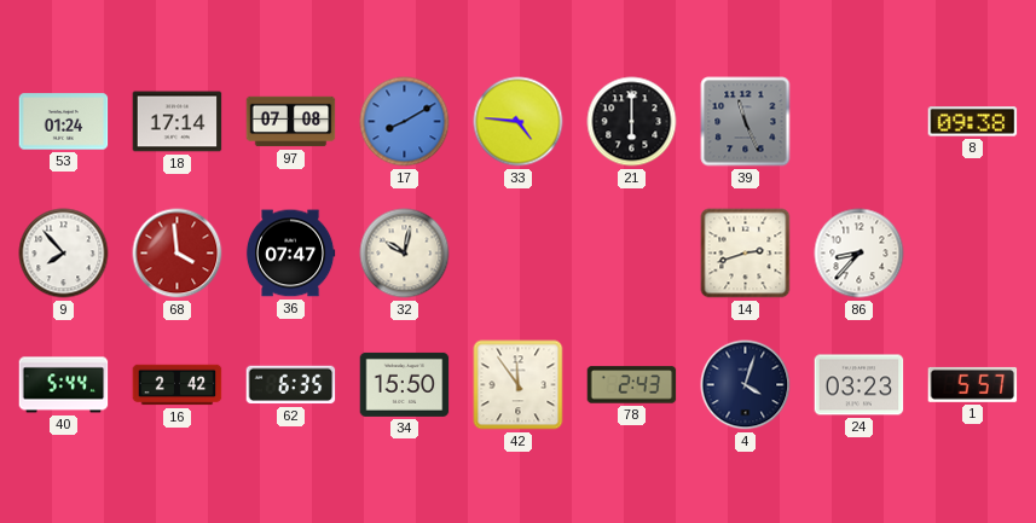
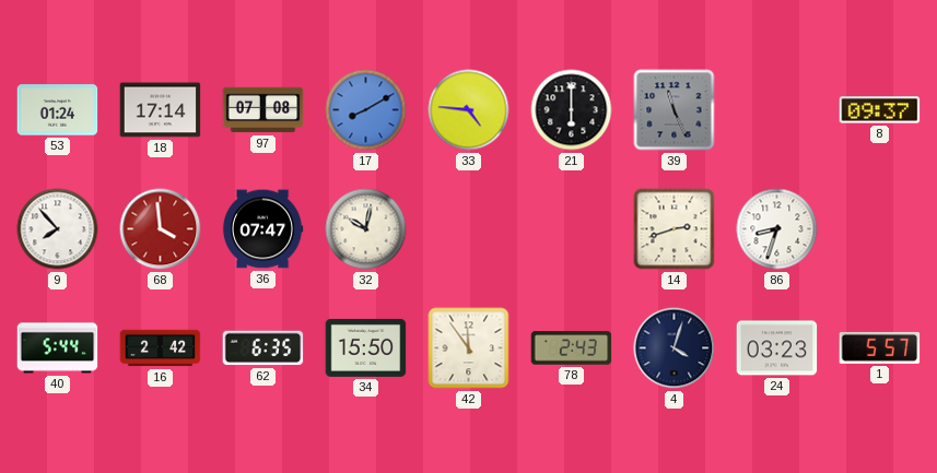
8: 09:38 -> 09:37 (880, 110)
86: 8:37 -> 8:33 (777, 229)
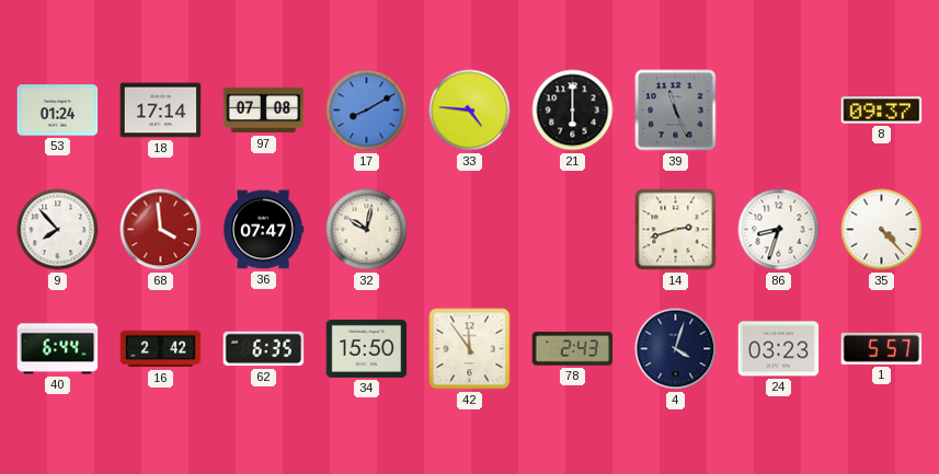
35: none -> 4:23 (882, 230)
40: 5:44 -> 6:44 (58, 349)
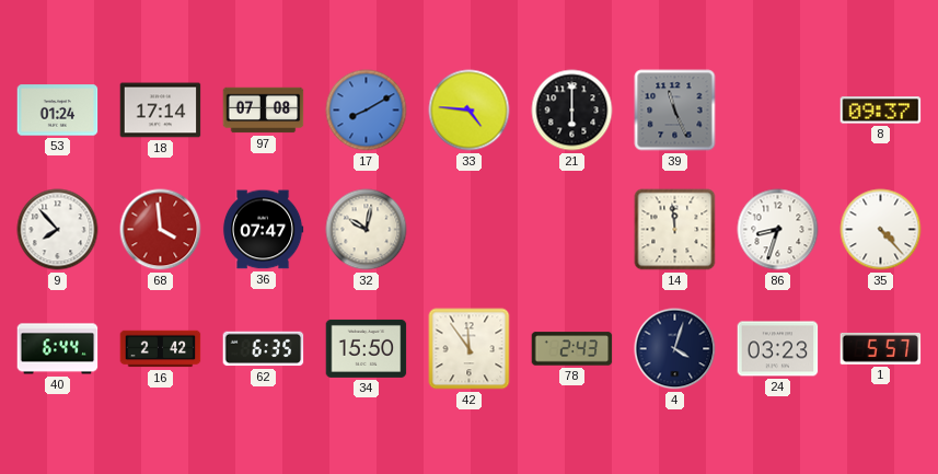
14: 2:42 -> 11:59 (675, 230)
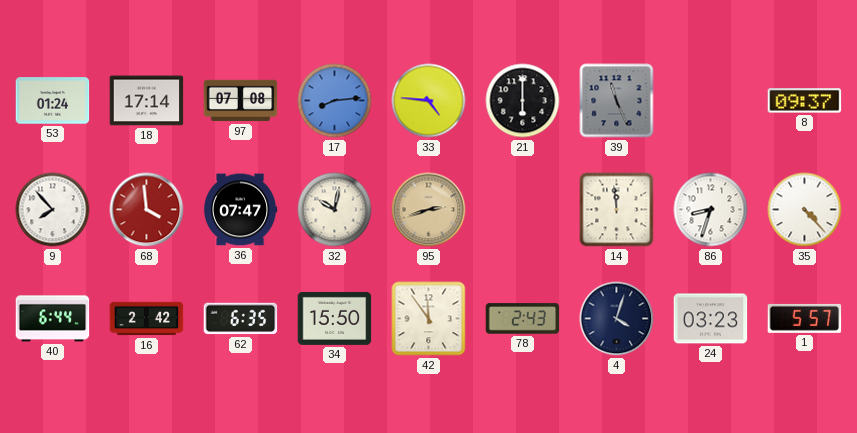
17: 8:10 -> 8:14 (335, 101)
95: none -> 2:42 (429, 210)
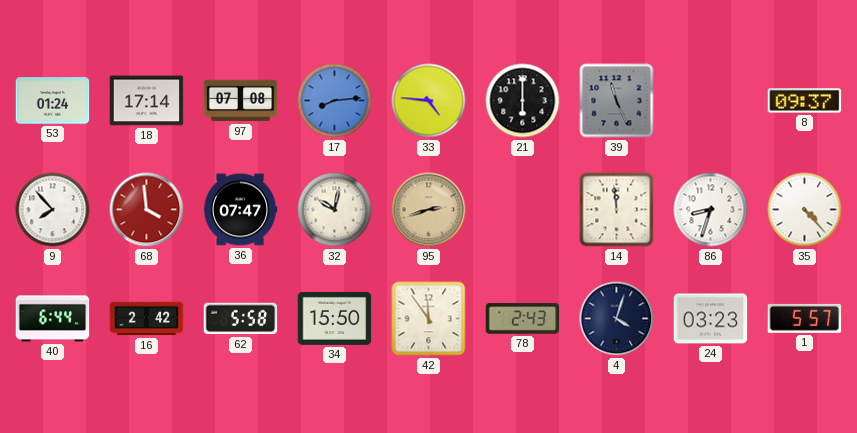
62: 6:35 -> 5:58 (241, 319)
